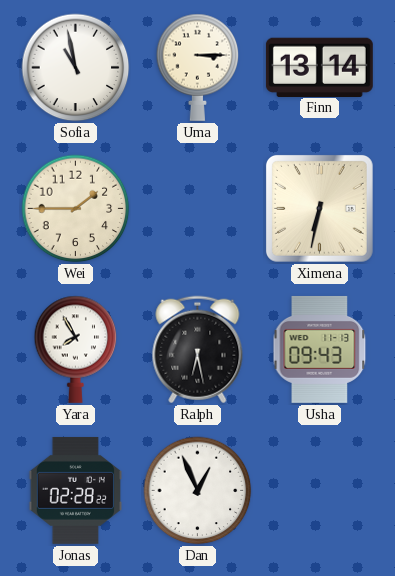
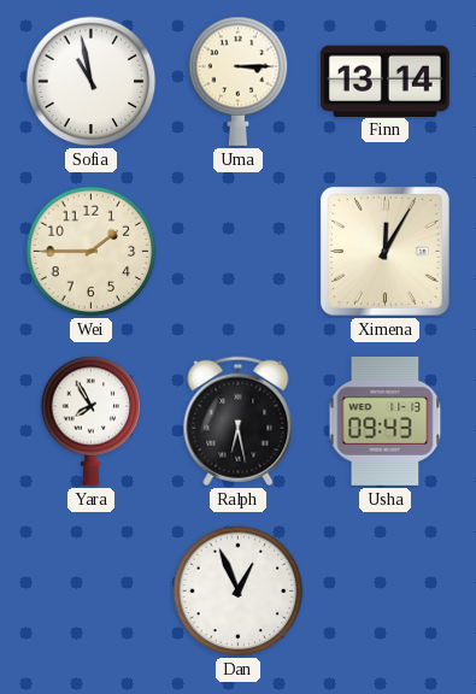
Ximena: 6:32 -> 12:05 (384, 251)
Jonas: 02:28 -> none (75, 490)
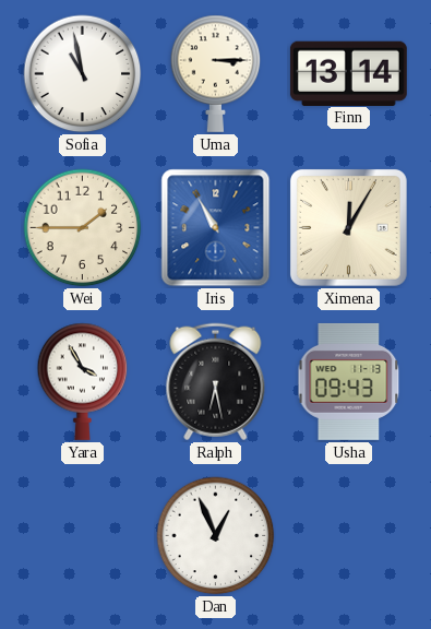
Iris: none -> 10:55 (216, 228)
Yara: 7:55 -> 3:55 (83, 381)
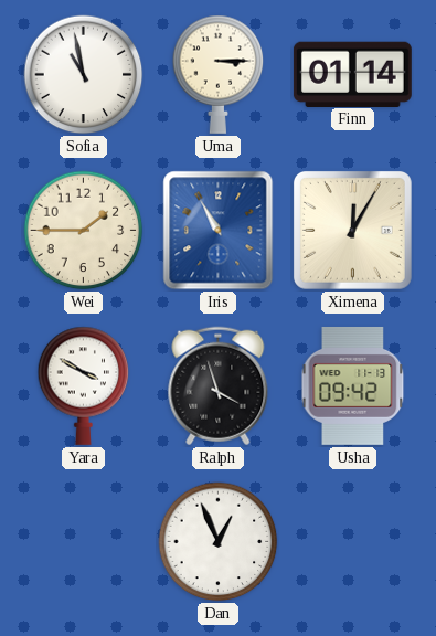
Finn: 13:14 -> 01:14 (352, 74)
Yara: 3:55 -> 3:50 (84, 385)
Ralph: 6:28 -> 3:57 (219, 386)
Usha: 09:43 -> 09:42 (353, 385)
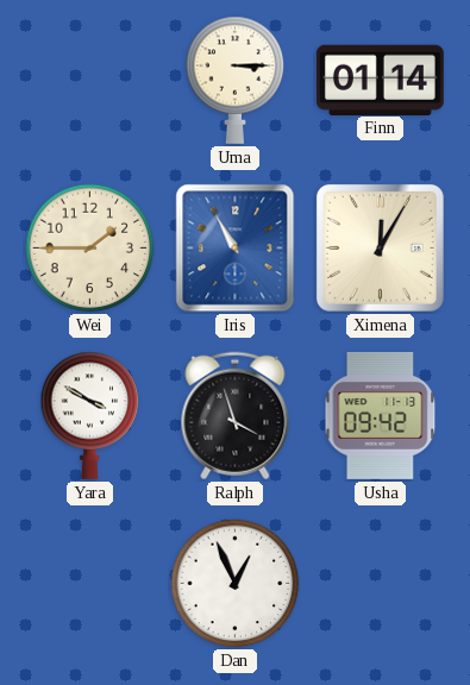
Sofia: 10:58 -> none (84, 75)
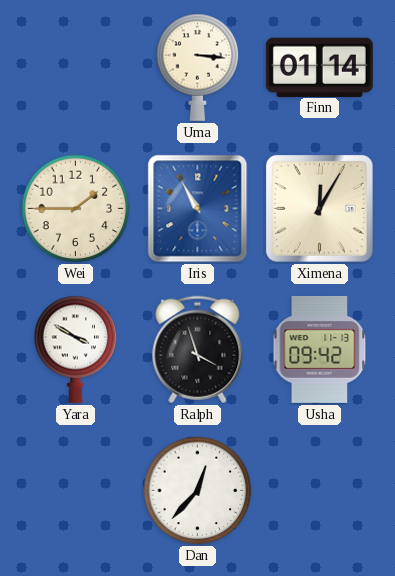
Uma: 3:15 -> 3:16 (198, 67)
Dan: 12:56 -> 12:37 (198, 491)
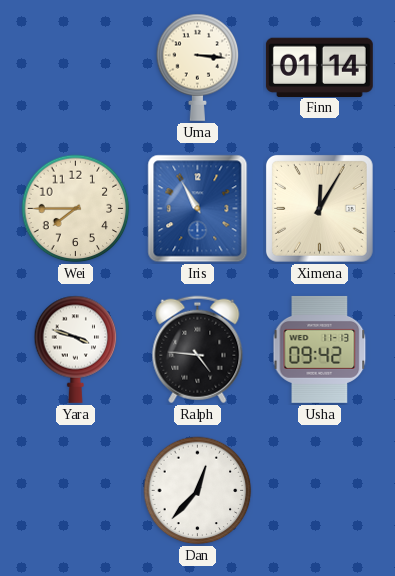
Wei: 1:45 -> 7:45 (76, 209)
Yara: 3:50 -> 3:48 (76, 349)
Ralph: 3:57 -> 4:46 (198, 350)
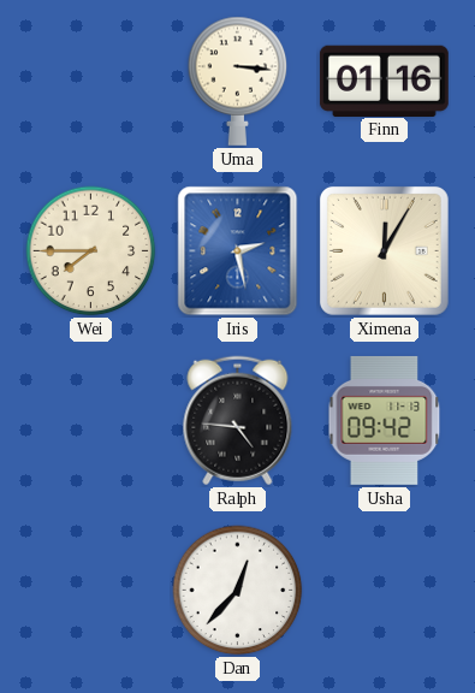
Finn: 01:14 -> 01:16 (384, 81)
Iris: 10:55 -> 2:28 (238, 251)
Yara: 3:48 -> none (76, 349)
